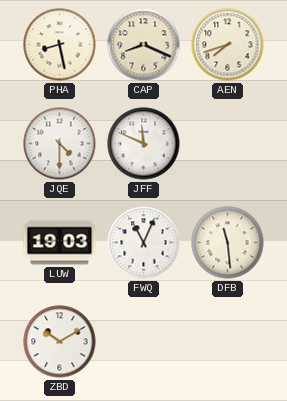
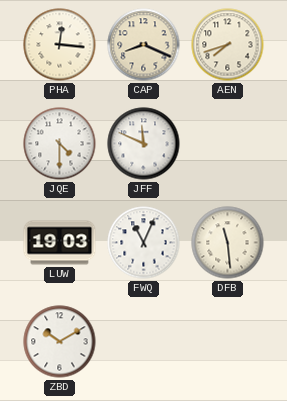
PHA: 8:28 -> 12:16 (60, 45)
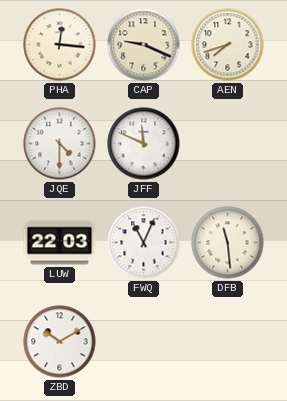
CAP: 8:19 -> 9:19 (144, 45)
LUW: 19:03 -> 22:03 (60, 243)
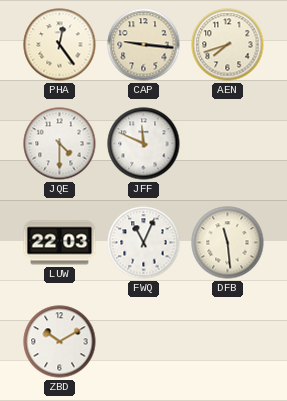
PHA: 12:16 -> 12:24 (60, 45)
CAP: 9:19 -> 9:16 (144, 45)
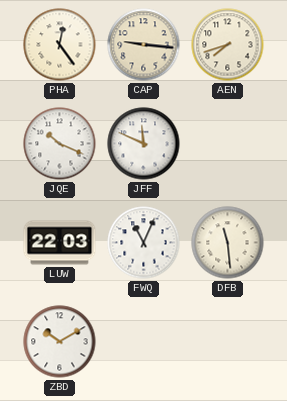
JQE: 4:30 -> 10:19 (60, 144)
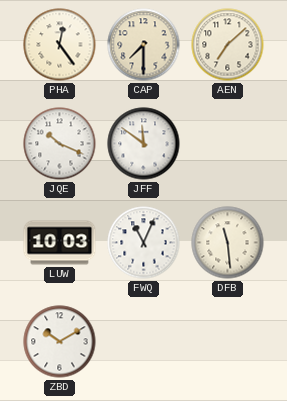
CAP: 9:16 -> 7:30 (144, 45)
AEN: 7:42 -> 7:08 (228, 45)
JFF: 11:49 -> 11:51 (144, 144)
LUW: 22:03 -> 10:03 (60, 243)
